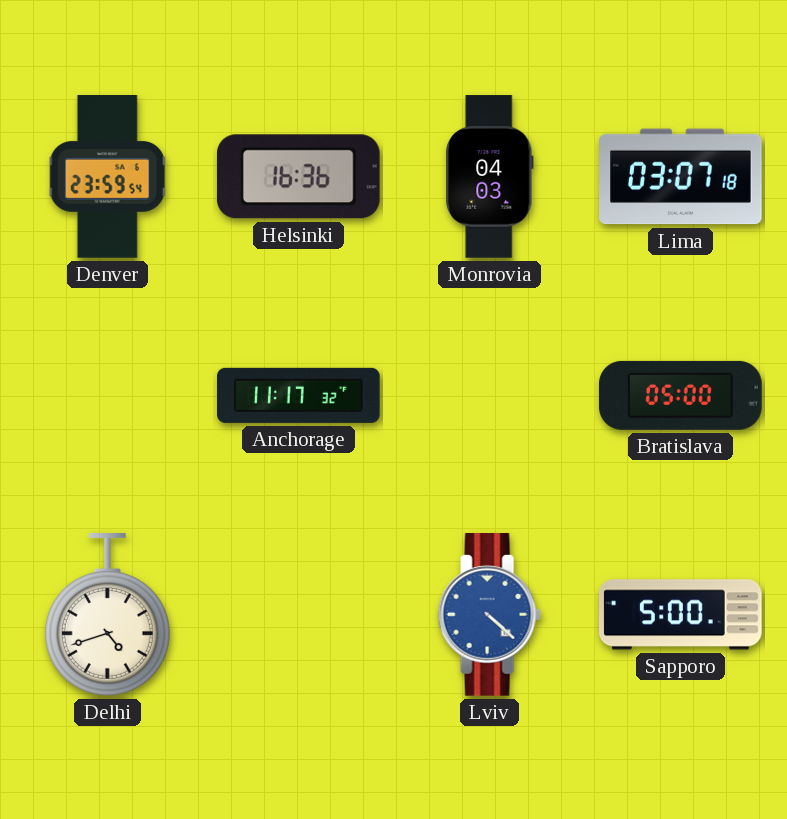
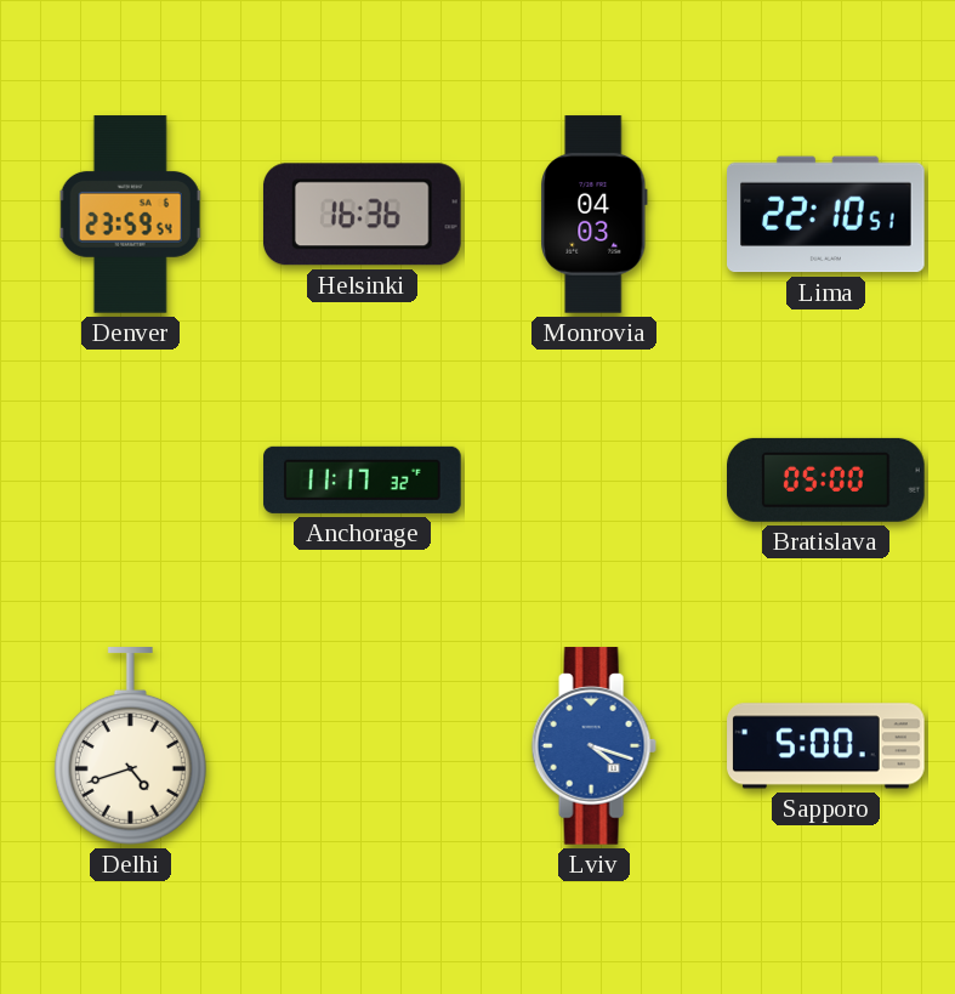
Lima: 03:07 -> 22:10 (826, 215)
Lviv: 4:22 -> 4:18 (593, 746)
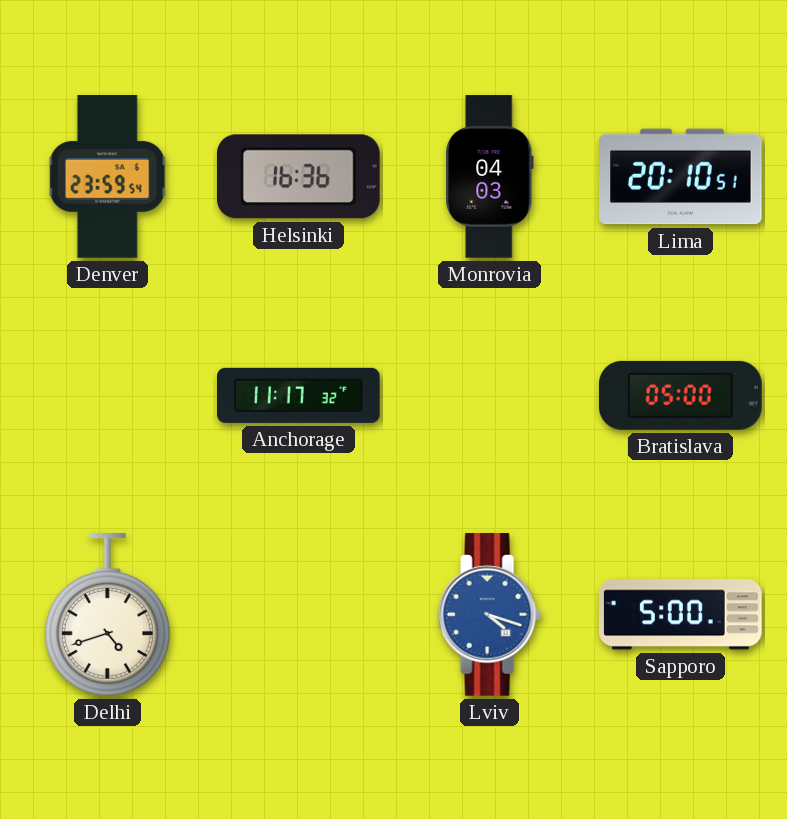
Lima: 22:10 -> 20:10 (681, 177)
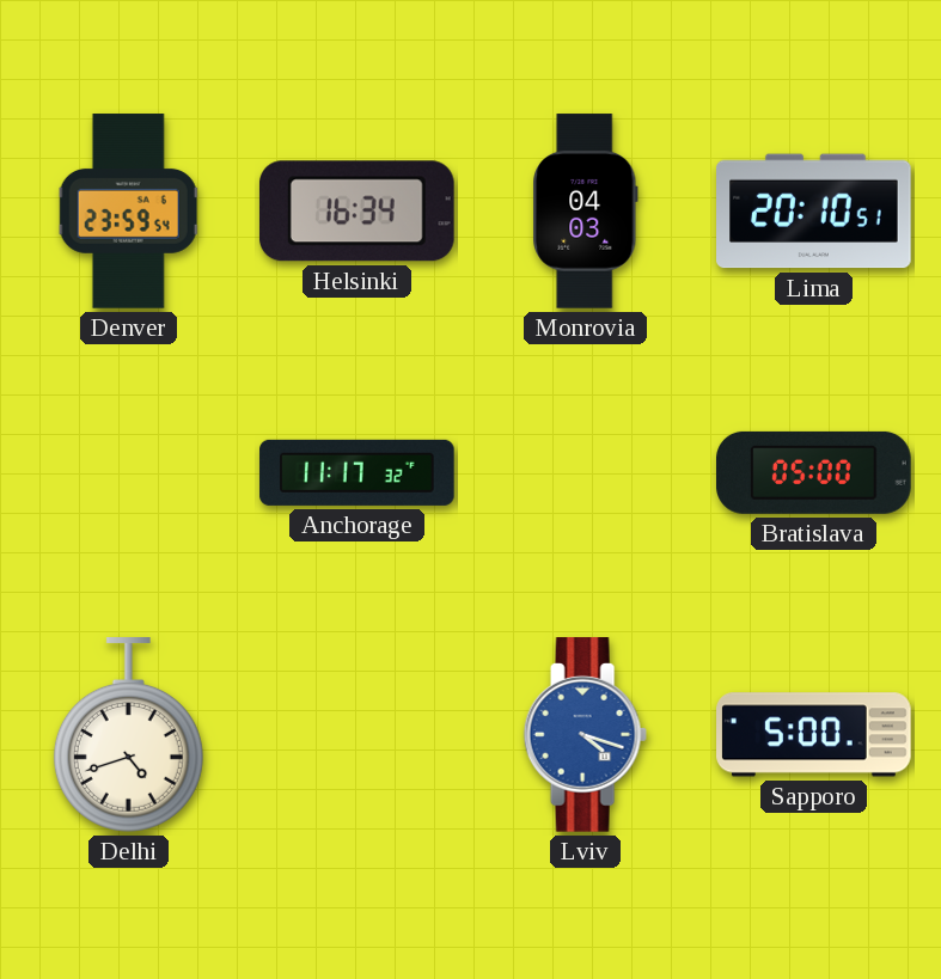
Helsinki: 16:36 -> 16:34 (356, 212)
